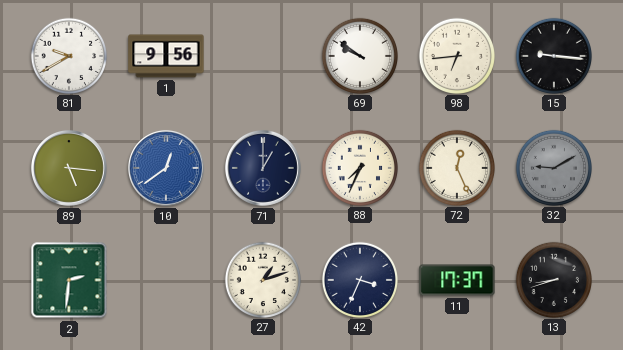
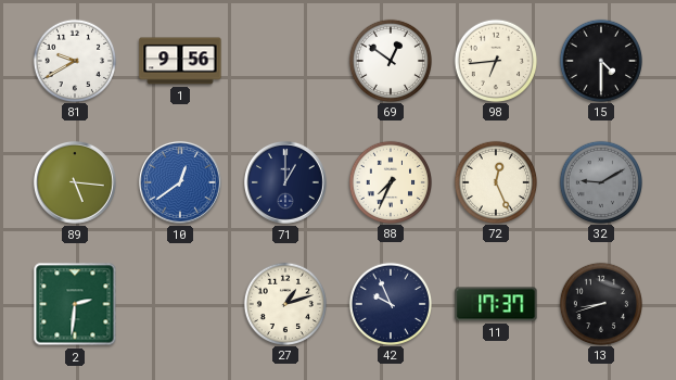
69: 9:51 -> 12:51 (390, 60)
15: 9:16 -> 4:30 (600, 60)
42: 3:34 -> 9:56 (390, 303)
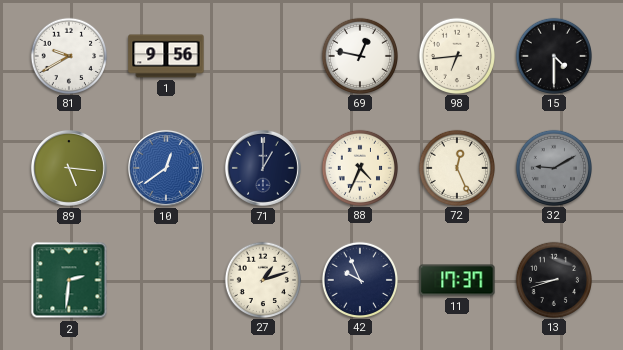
69: 12:51 -> 12:47 (359, 55)
88: 7:34 -> 4:34 (359, 167)
